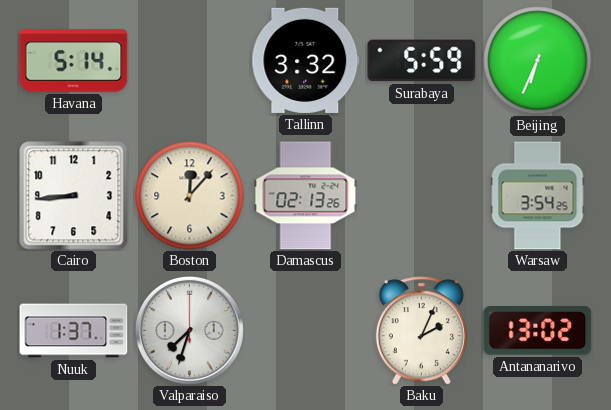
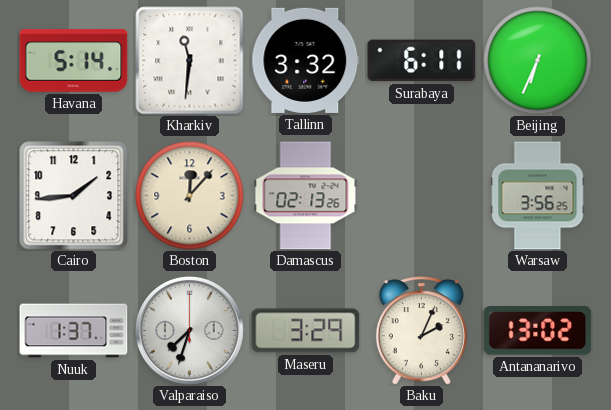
Kharkiv: none -> 11:31 (190, 61)
Surabaya: 5:59 -> 6:11 (422, 61)
Cairo: 8:44 -> 1:44 (74, 196)
Warsaw: 3:54 -> 3:56 (538, 196)
Maseru: none -> 3:29 (306, 331)
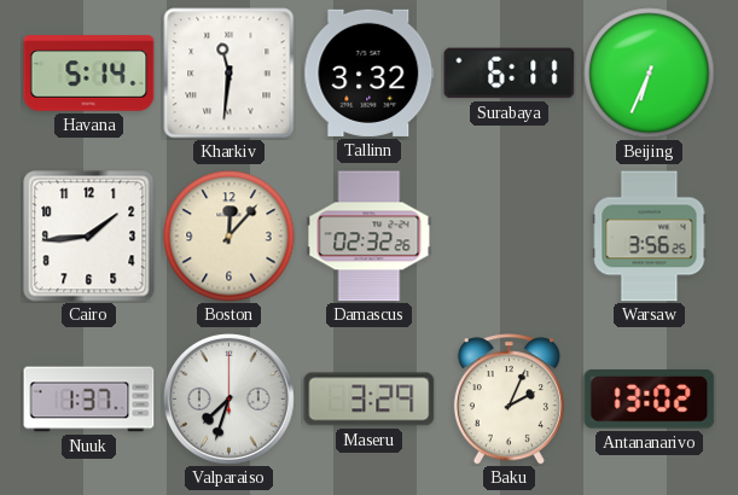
Damascus: 02:13 -> 02:32 (370, 237)
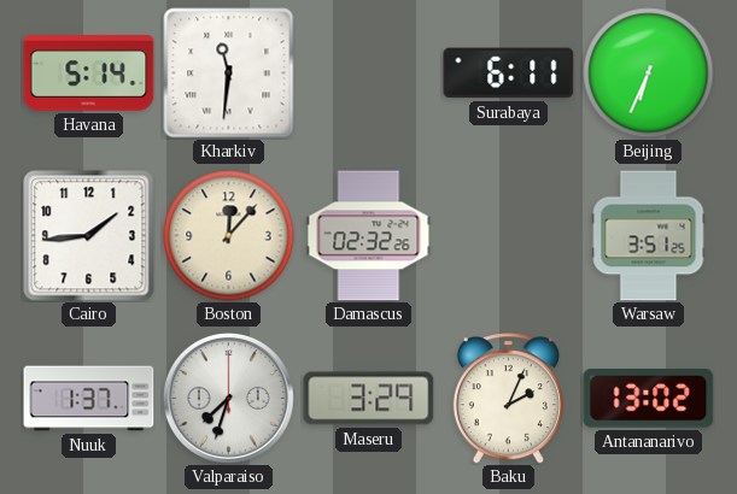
Tallinn: 3:32 -> none (370, 72)
Warsaw: 3:56 -> 3:51 (649, 236)
